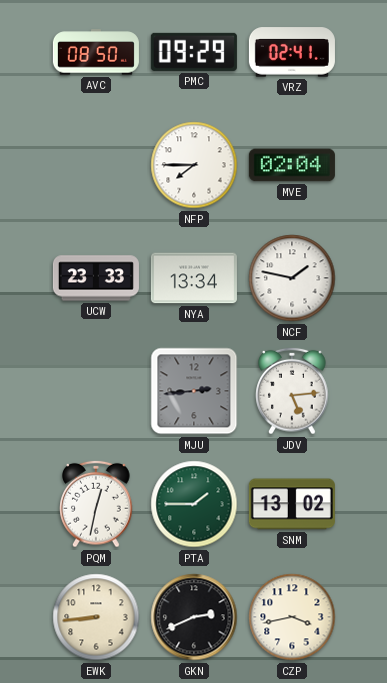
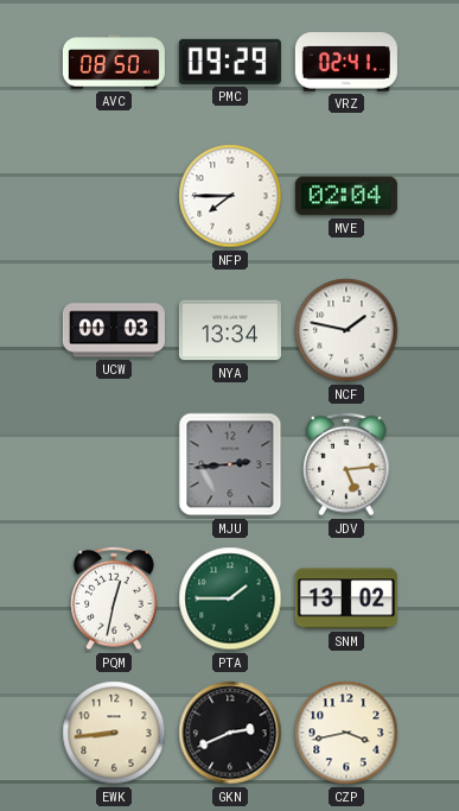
UCW: 23:33 -> 00:03 (114, 330)
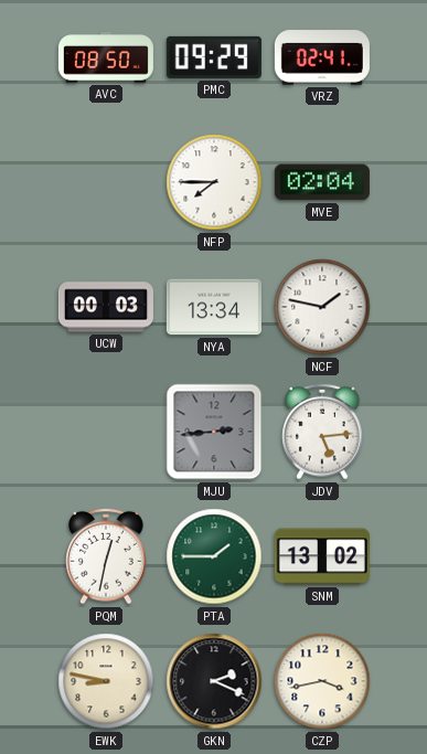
EWK: 8:44 -> 8:47 (106, 681)
GKN: 2:41 -> 2:19 (214, 681)
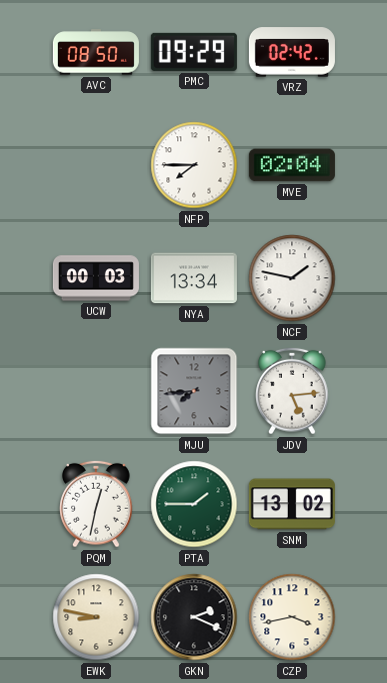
VRZ: 02:41 -> 02:42 (292, 52)
MJU: 2:44 -> 7:44 (194, 391)
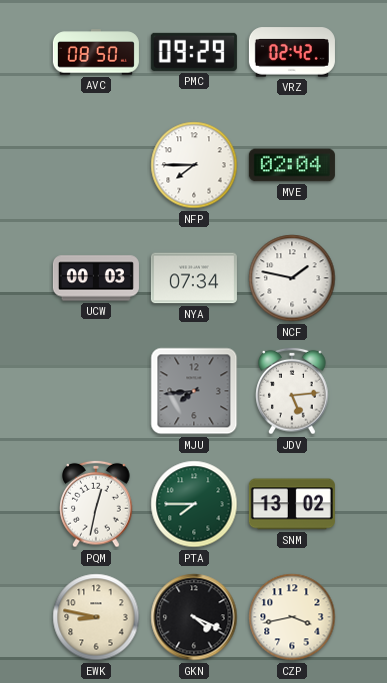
NYA: 13:34 -> 07:34 (194, 278)
PTA: 1:45 -> 7:45 (194, 504)
GKN: 2:19 -> 4:19 (194, 617)
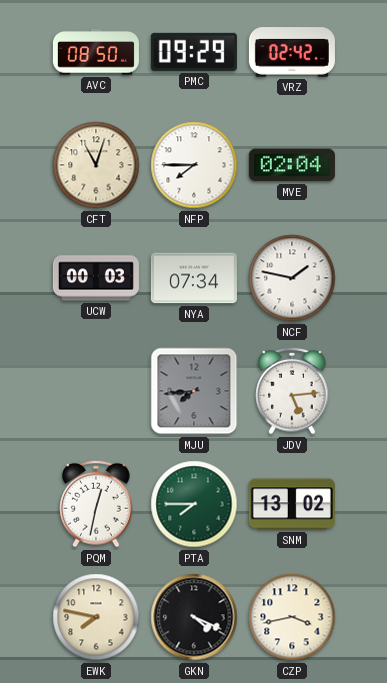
CFT: none -> 11:03 (96, 165)
EWK: 8:47 -> 7:47 (96, 617)
